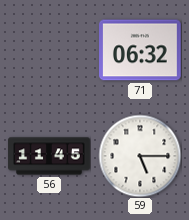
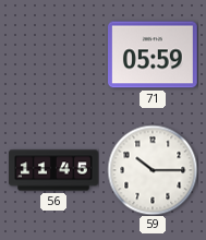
71: 06:32 -> 05:59 (154, 55)
59: 5:15 -> 10:15 (153, 170)
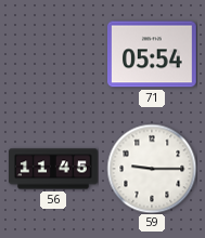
71: 05:59 -> 05:54 (153, 54)
59: 10:15 -> 9:15 (152, 169)
